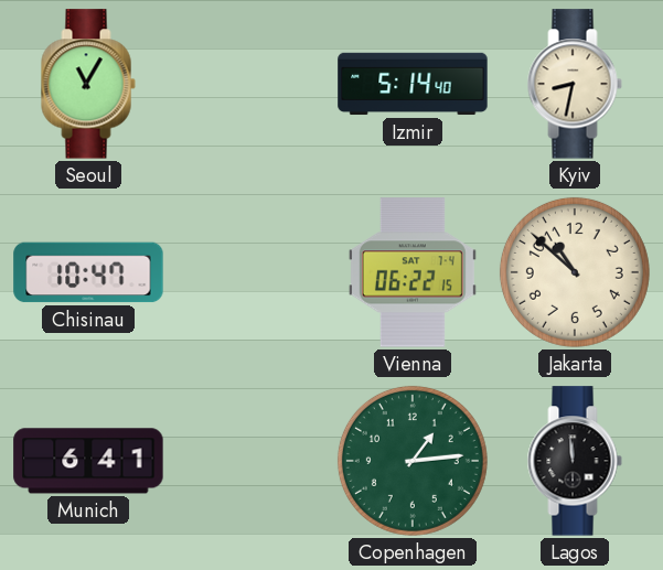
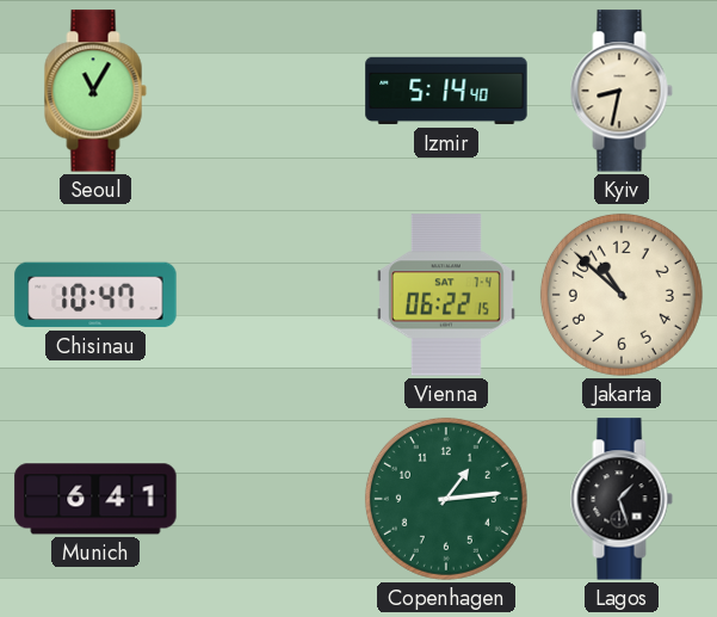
Lagos: 11:59 -> 1:27 (622, 499)
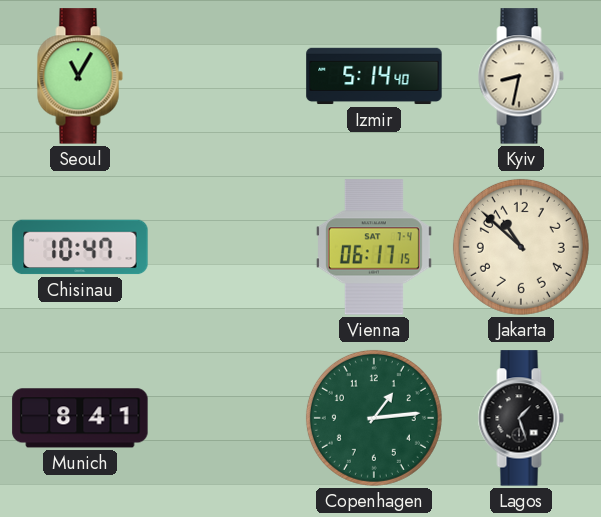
Vienna: 06:22 -> 06:17 (374, 247)
Munich: 6:41 -> 8:41 (80, 418)
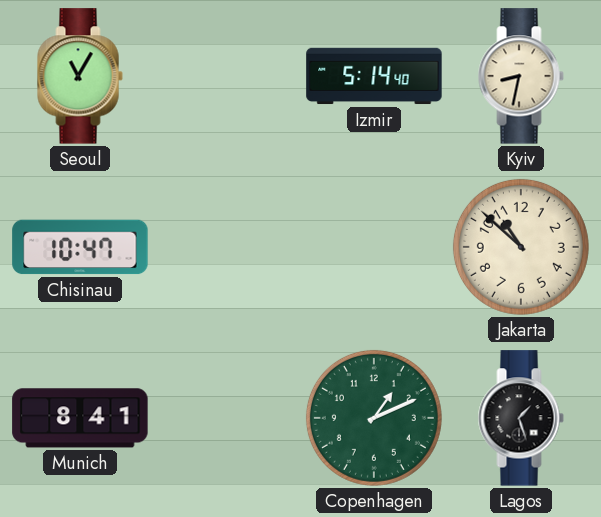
Vienna: 06:17 -> none (374, 247)
Copenhagen: 1:14 -> 1:11 (374, 418)
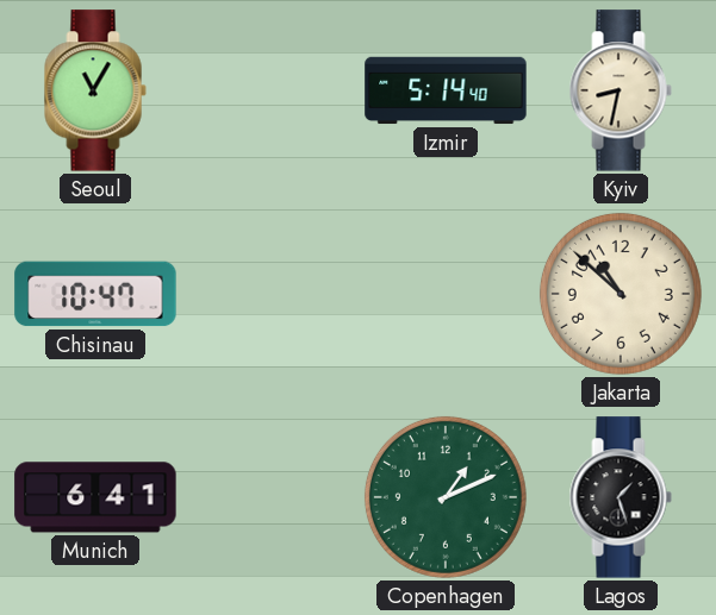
Munich: 8:41 -> 6:41 (95, 497)
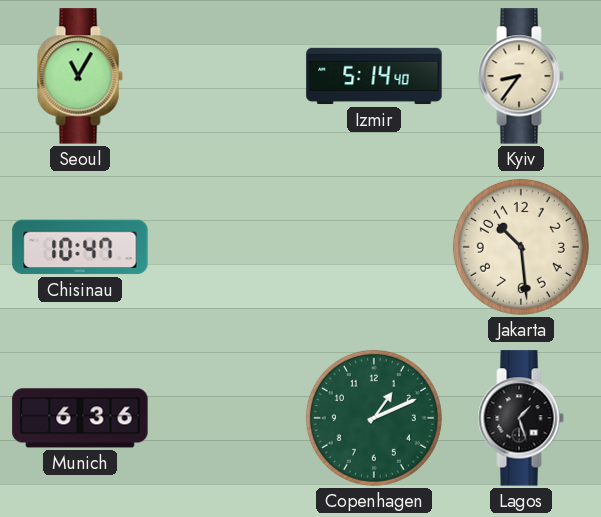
Kyiv: 8:32 -> 8:36 (521, 76)
Jakarta: 10:52 -> 10:29 (521, 247)
Munich: 6:41 -> 6:36 (80, 418)
